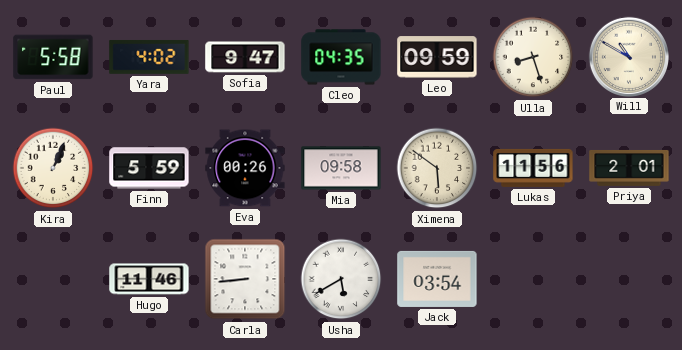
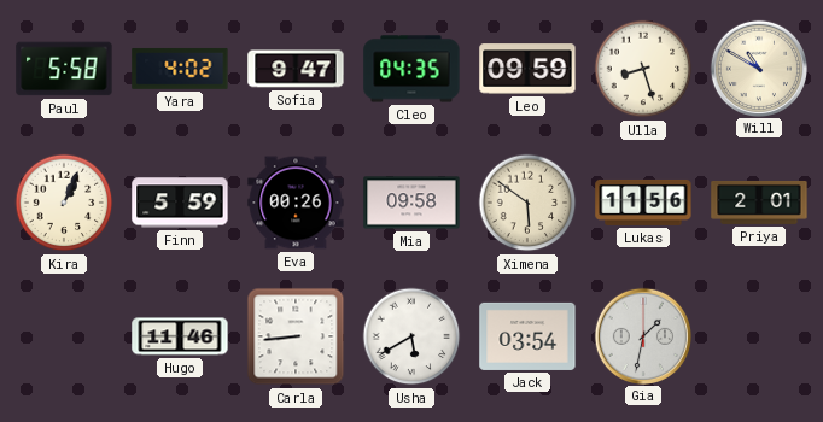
Gia: none -> 1:32 (642, 335)
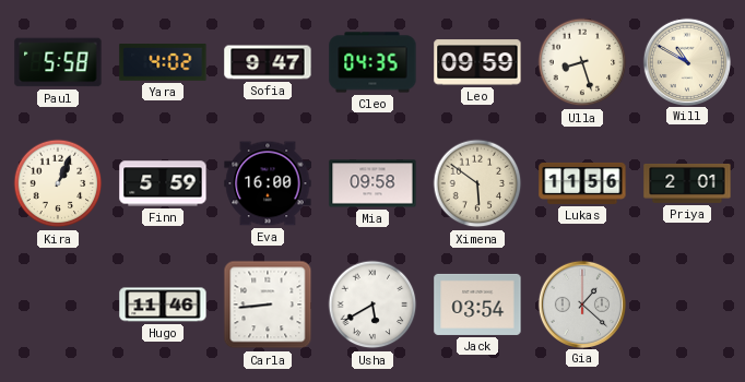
Eva: 00:26 -> 16:00 (268, 183)
Gia: 1:32 -> 1:22 (581, 303)
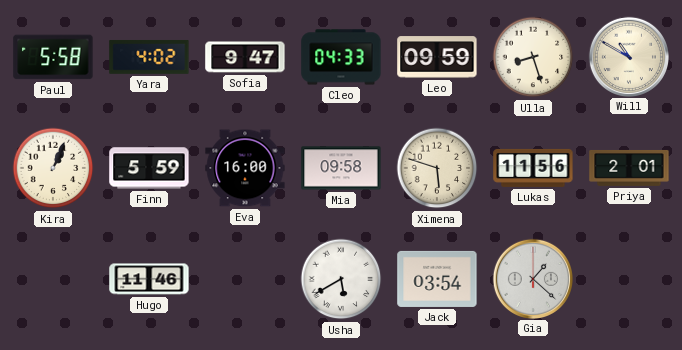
Cleo: 04:35 -> 04:33 (341, 57)
Ximena: 5:51 -> 5:48 (437, 168)
Carla: 8:44 -> none (268, 305)
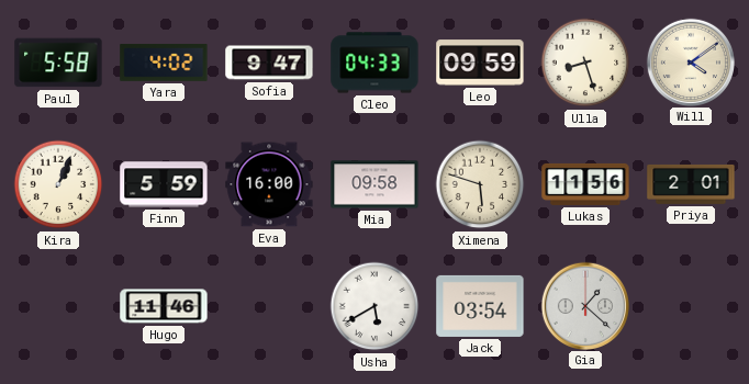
Will: 10:50 -> 4:09 (690, 61)
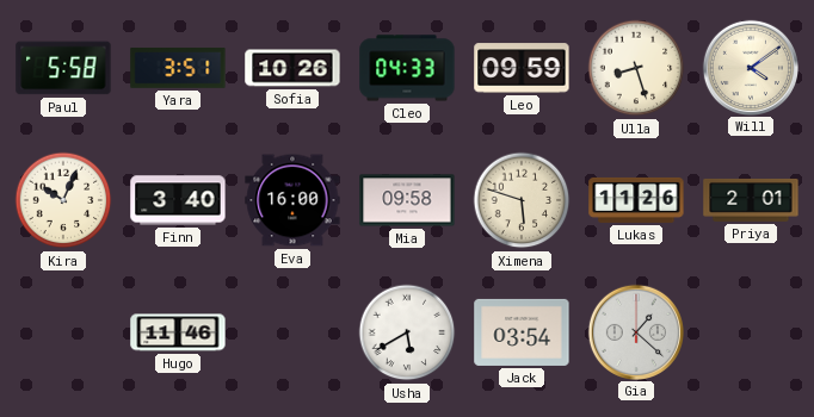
Yara: 4:02 -> 3:51 (178, 68)
Sofia: 9:47 -> 10:26 (292, 68)
Kira: 1:04 -> 10:04 (63, 200)
Finn: 5:59 -> 3:40 (178, 200)
Lukas: 11:56 -> 11:26 (636, 200)
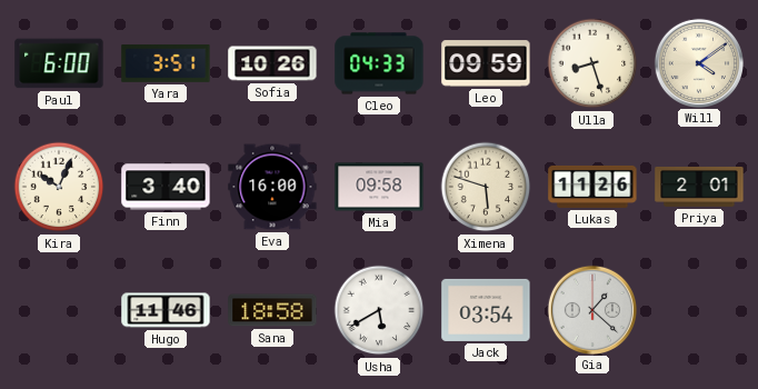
Paul: 5:58 -> 6:00 (59, 63)
Sana: none -> 18:58 (272, 310)
